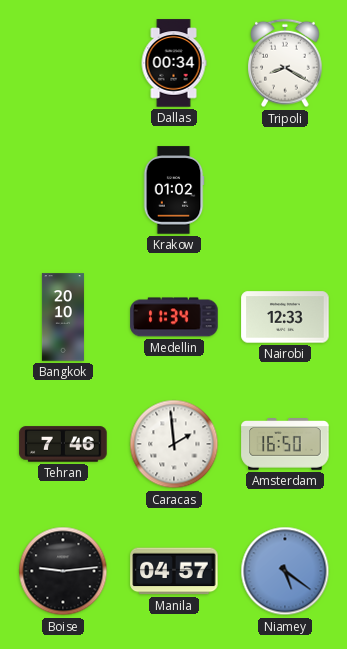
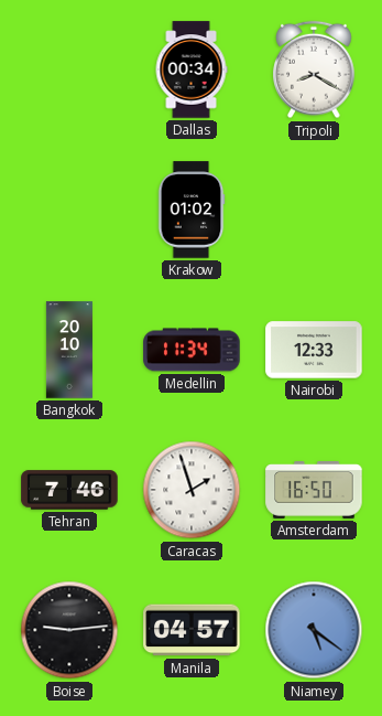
Caracas: 1:59 -> 1:57 (192, 490)
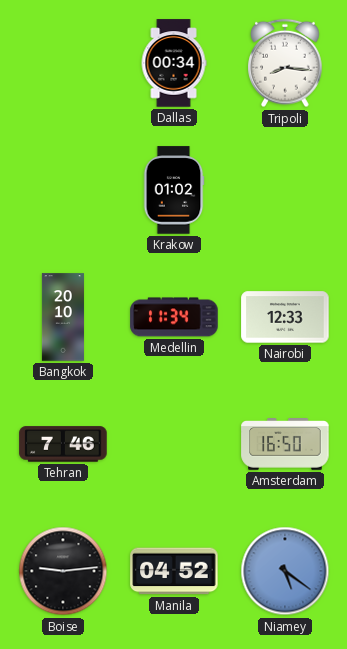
Tripoli: 8:20 -> 8:16 (285, 63)
Caracas: 1:57 -> none (192, 490)
Manila: 04:57 -> 04:52 (174, 571)
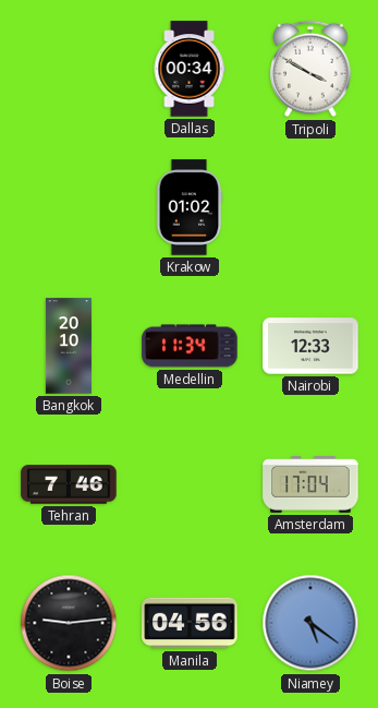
Tripoli: 8:16 -> 3:50 (310, 69)
Amsterdam: 16:50 -> 17:04 (310, 485)
Manila: 04:52 -> 04:56 (190, 623)
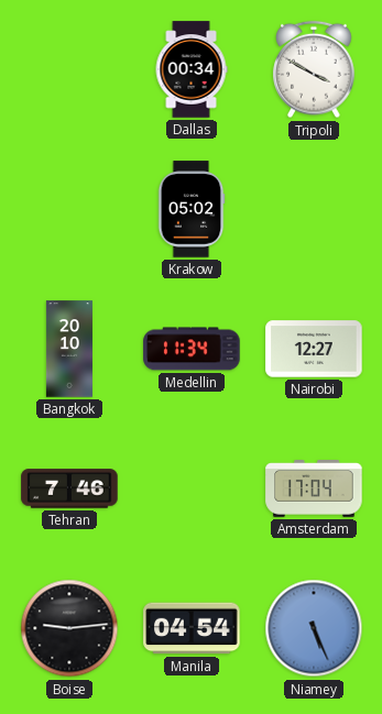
Krakow: 01:02 -> 05:02 (192, 209)
Nairobi: 12:33 -> 12:27 (314, 349)
Manila: 04:56 -> 04:54 (192, 628)
Niamey: 5:21 -> 5:26 (314, 628)
